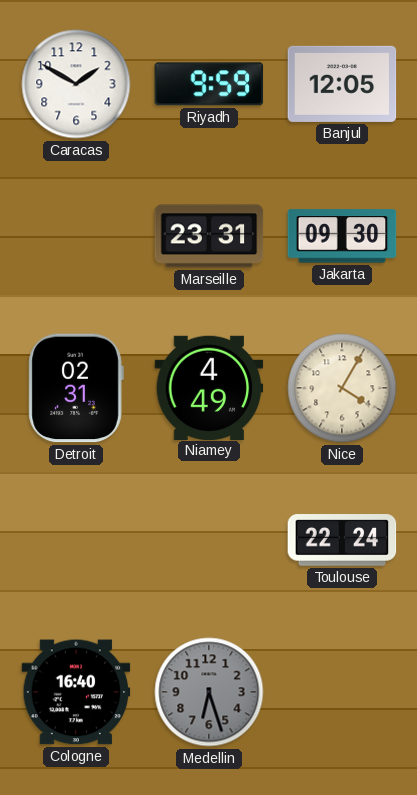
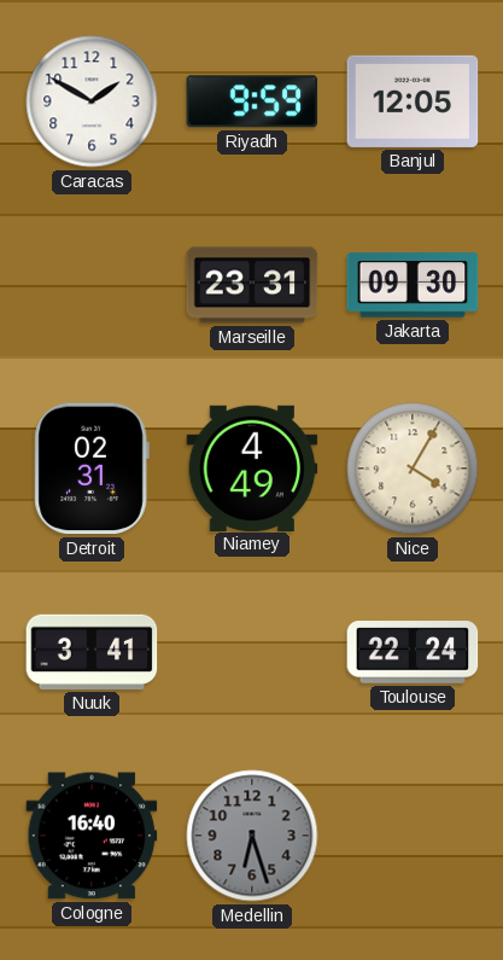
Nuuk: none -> 3:41 (92, 652)
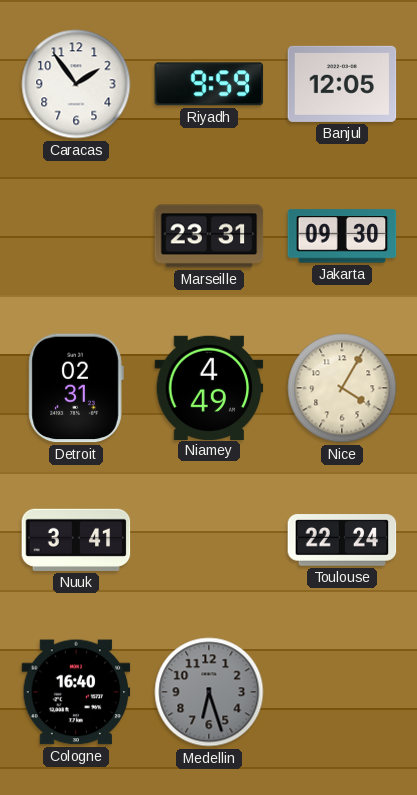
Caracas: 1:50 -> 1:54 (76, 84)
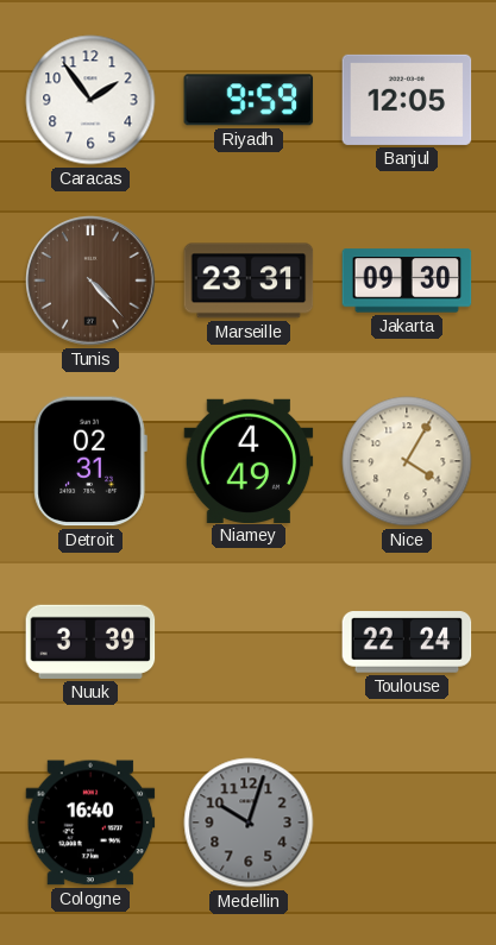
Tunis: none -> 4:23 (90, 281)
Nuuk: 3:41 -> 3:39 (90, 642)
Medellin: 6:27 -> 10:03 (249, 823)
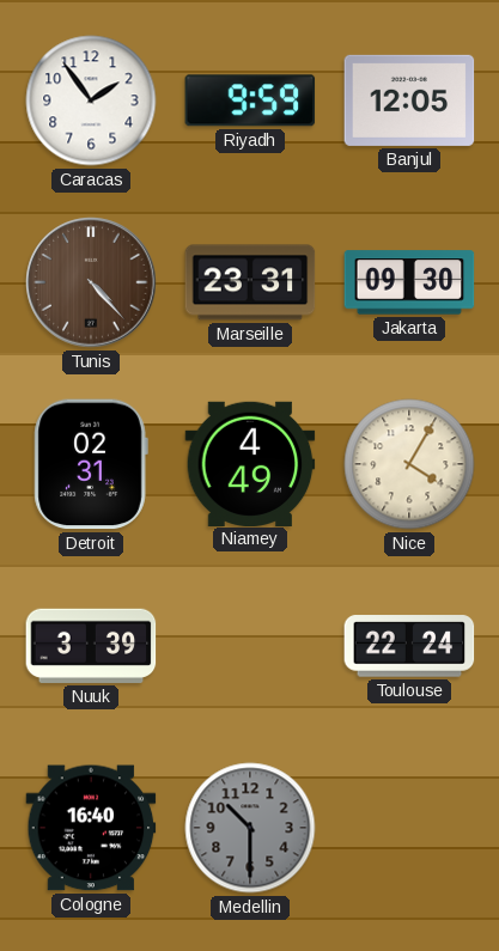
Medellin: 10:03 -> 10:30 (250, 828)
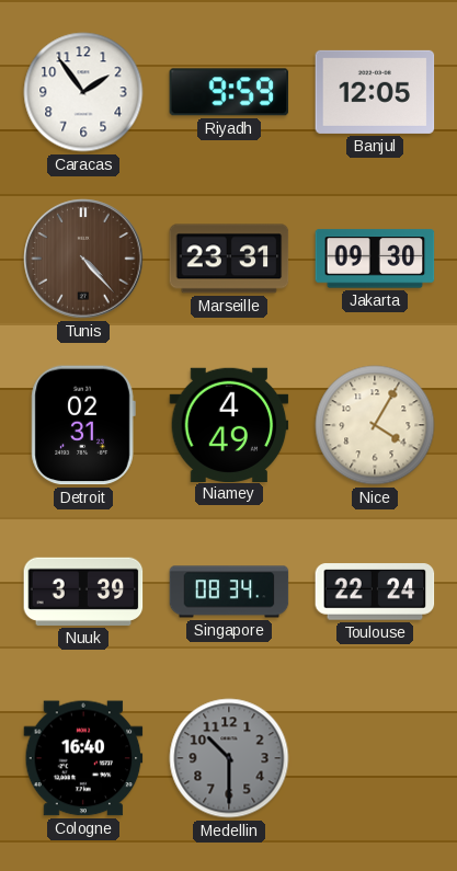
Singapore: none -> 08:34 (229, 592)
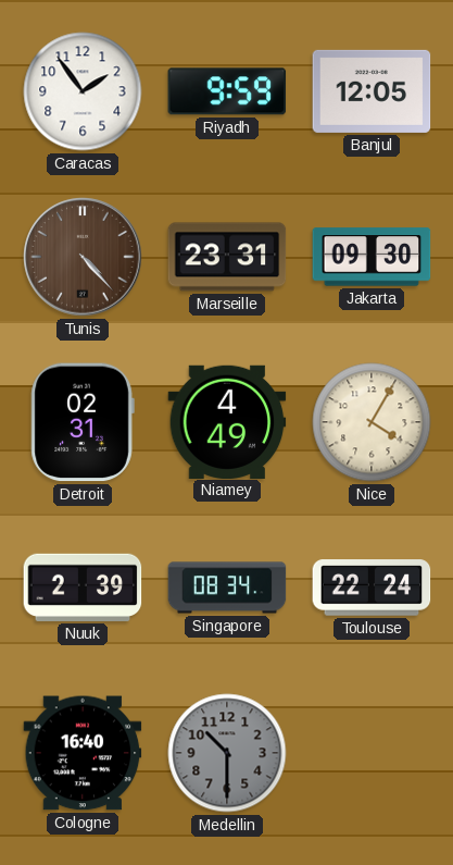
Nuuk: 3:39 -> 2:39 (83, 588)
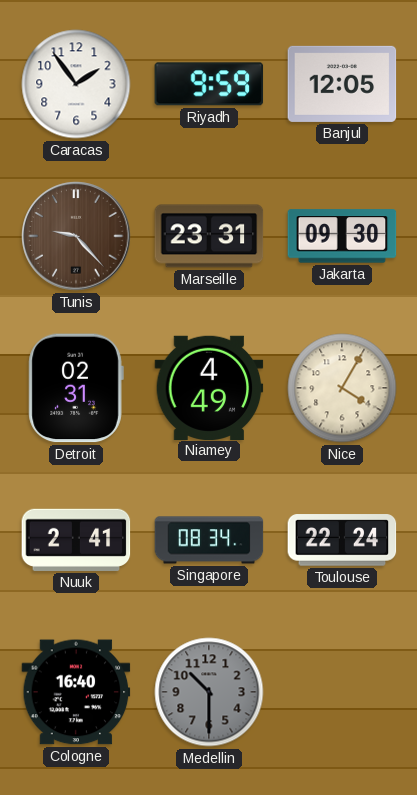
Tunis: 4:23 -> 9:23 (76, 236)
Nuuk: 2:39 -> 2:41 (76, 540)
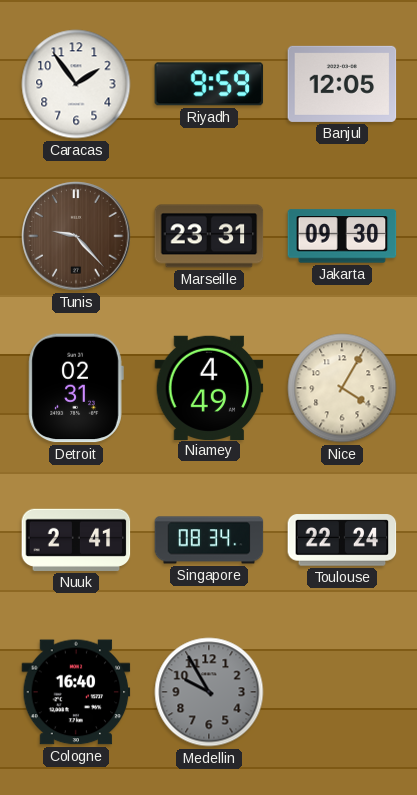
Medellin: 10:30 -> 9:55 (209, 692)
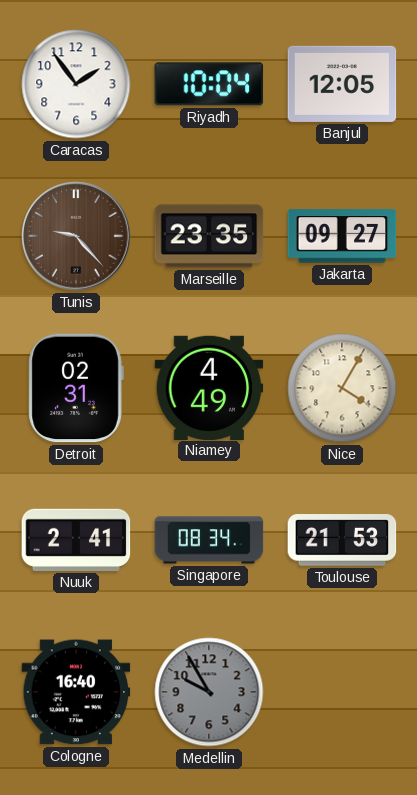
Riyadh: 9:59 -> 10:04 (209, 84)
Marseille: 23:31 -> 23:35 (209, 236)
Jakarta: 09:30 -> 09:27 (342, 236)
Toulouse: 22:24 -> 21:53 (342, 540)
